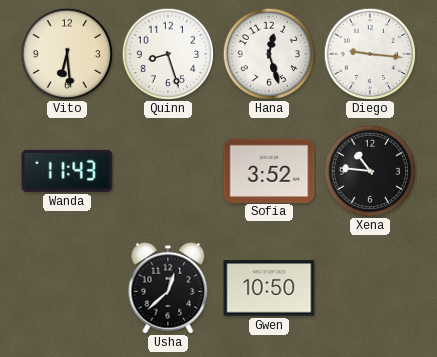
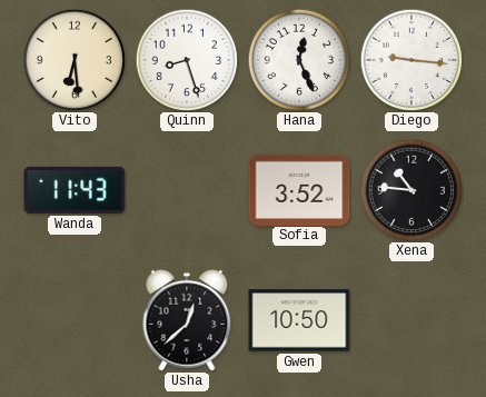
Hana: 12:27 -> 12:26 (299, 60)
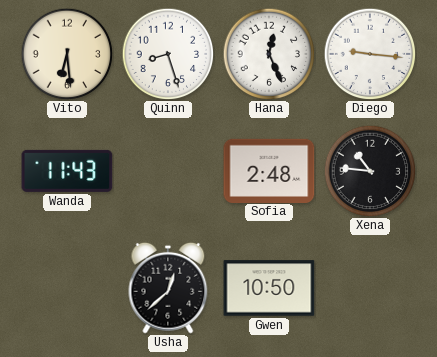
Sofia: 3:52 -> 2:48 (269, 170)
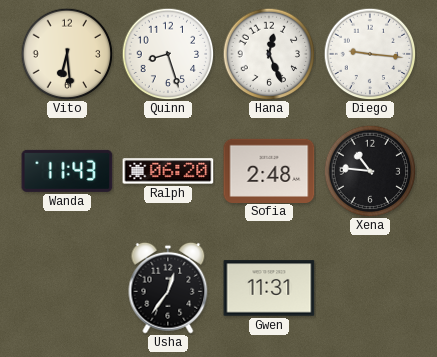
Ralph: none -> 06:20 (168, 171)
Usha: 12:38 -> 12:36 (168, 288)
Gwen: 10:50 -> 11:31 (269, 288)
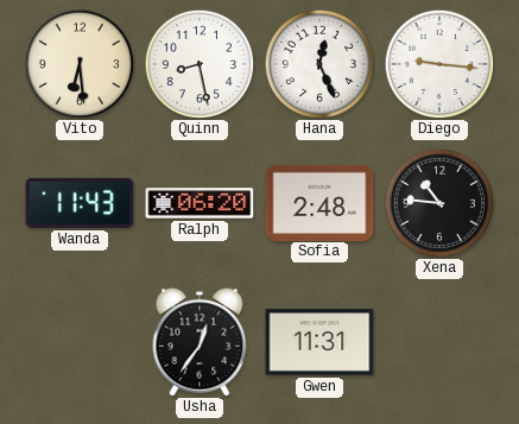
Quinn: 8:27 -> 8:28 (200, 64)
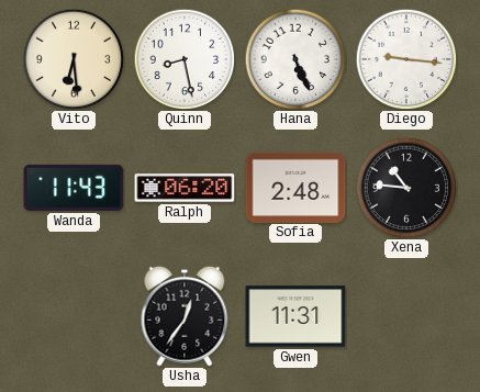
Hana: 12:26 -> 5:26 (295, 59)
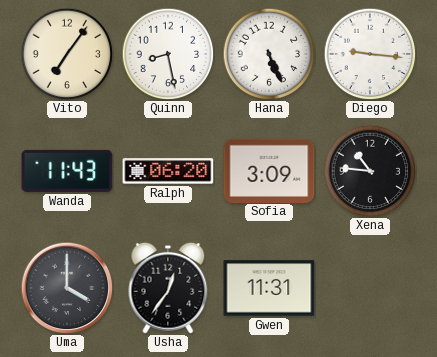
Vito: 6:29 -> 7:06 (67, 54)
Sofia: 2:48 -> 3:09 (269, 170)
Uma: none -> 4:00 (67, 288)
